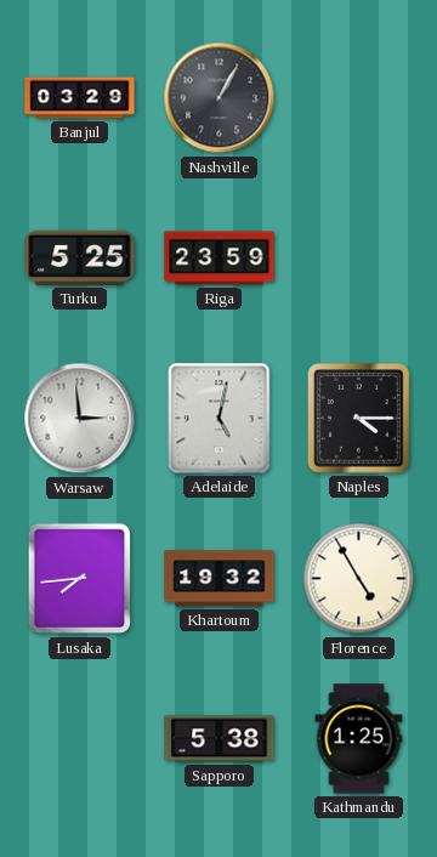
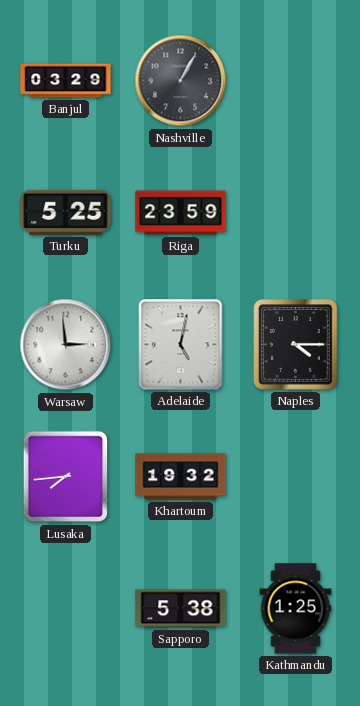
Florence: 4:55 -> none (359, 579)
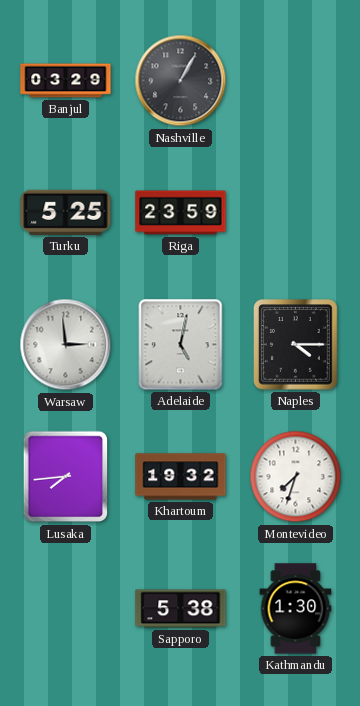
Montevideo: none -> 7:33 (296, 477)
Kathmandu: 1:25 -> 1:30 (296, 609)
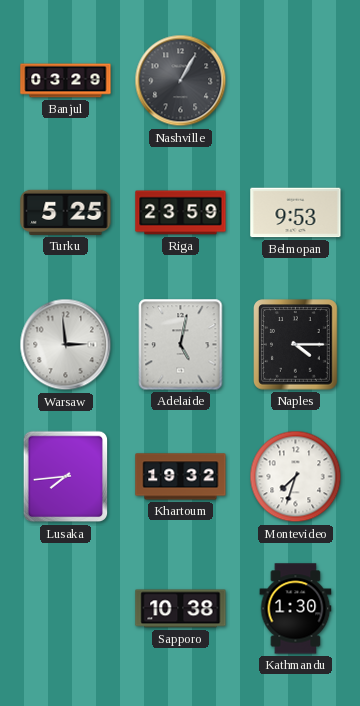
Belmopan: none -> 9:53 (296, 213)
Sapporo: 5:38 -> 10:38 (181, 609)
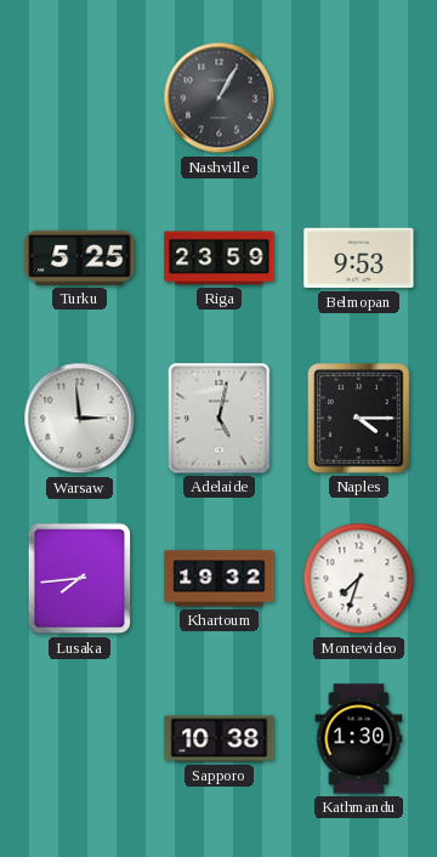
Banjul: 03:29 -> none (66, 81)
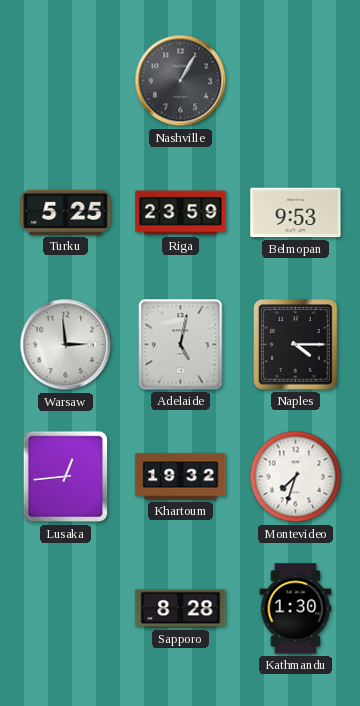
Lusaka: 7:44 -> 12:44 (66, 477)
Sapporo: 10:38 -> 8:28 (181, 609)
